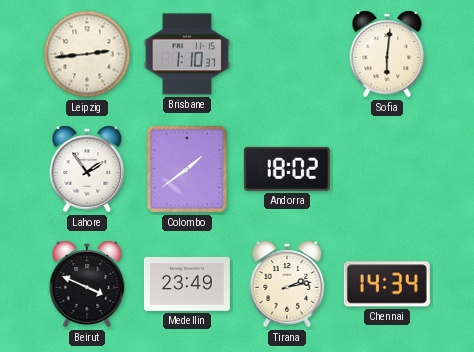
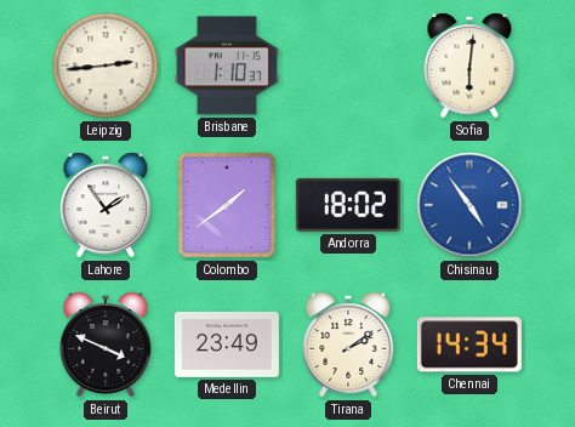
Chisinau: none -> 4:54 (469, 205)
Tirana: 2:13 -> 2:09 (348, 345)
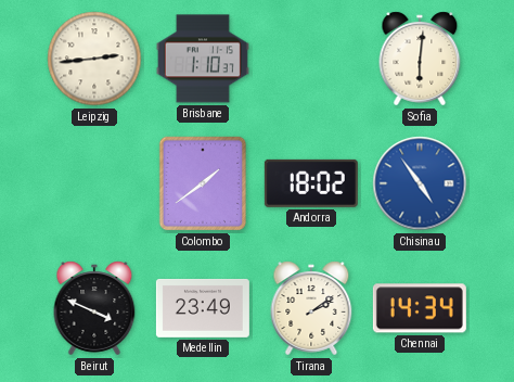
Lahore: 1:54 -> none (106, 205)
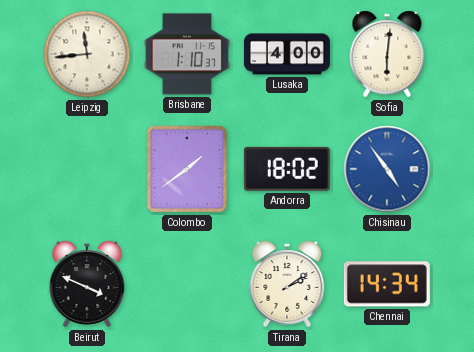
Leipzig: 2:44 -> 11:44 (87, 54)
Lusaka: none -> 4:00 (287, 54)
Medellin: 23:49 -> none (203, 308)
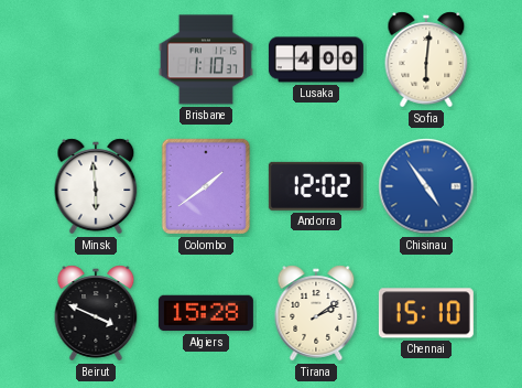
Leipzig: 11:44 -> none (87, 54)
Minsk: none -> 5:59 (96, 186)
Andorra: 18:02 -> 12:02 (316, 186)
Algiers: none -> 15:28 (206, 313)
Chennai: 14:34 -> 15:10 (426, 313)
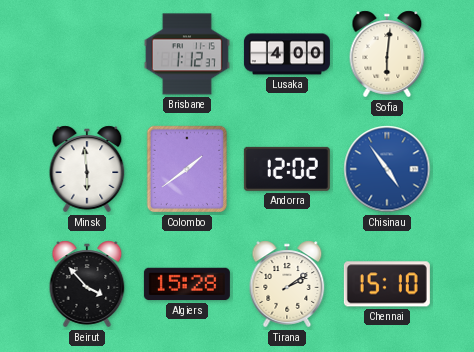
Brisbane: 1:10 -> 1:12 (187, 54)
Beirut: 3:49 -> 3:53 (87, 284)
